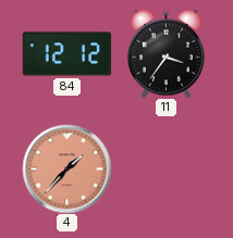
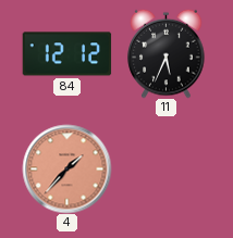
11: 3:36 -> 5:34 (167, 53)
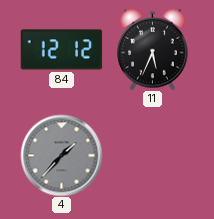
4 dial: salmon -> grey (61, 155)
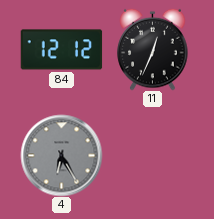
11: 5:34 -> 12:34 (153, 49)
4: 1:37 -> 6:25 (61, 155)
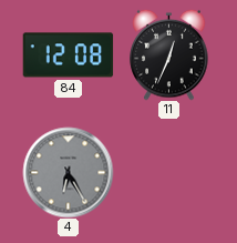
84: 12:12 -> 12:08 (68, 55)
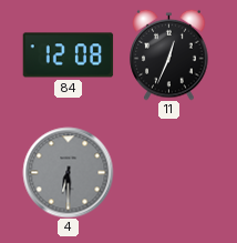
4: 6:25 -> 6:30 (68, 172)
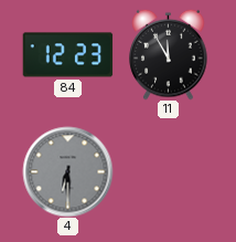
84: 12:08 -> 12:23 (67, 55)
11: 12:34 -> 11:55 (169, 54)
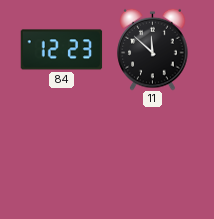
11: 11:55 -> 11:52 (153, 49)
4: 6:30 -> none (67, 171)
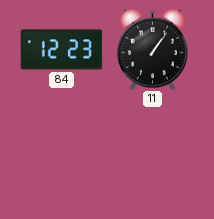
11: 11:52 -> 1:06 (153, 49)
